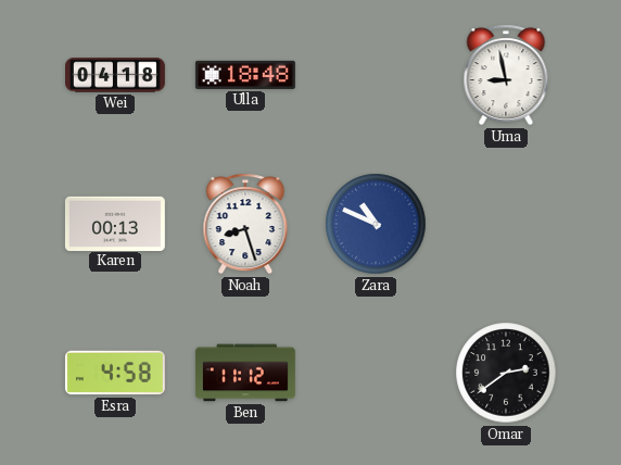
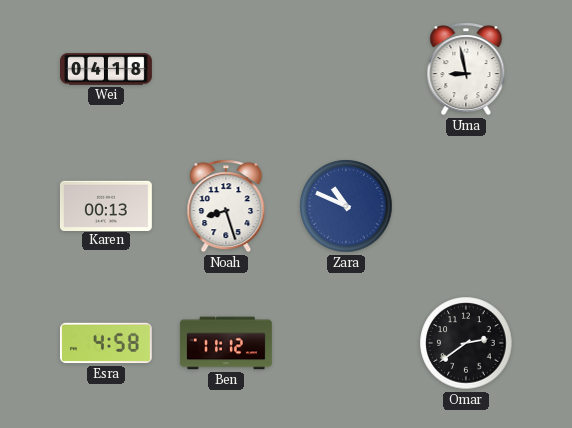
Ulla: 18:48 -> none (245, 75)
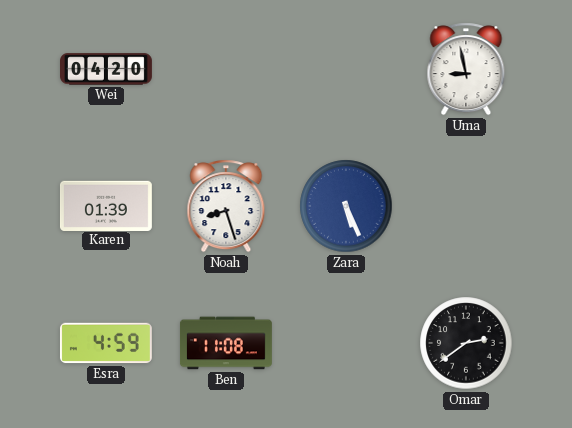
Wei: 04:18 -> 04:20 (107, 69)
Karen: 00:13 -> 01:39 (106, 205)
Zara: 10:49 -> 5:26 (346, 206)
Esra: 4:58 -> 4:59 (106, 343)
Ben: 11:12 -> 11:08 (226, 343)
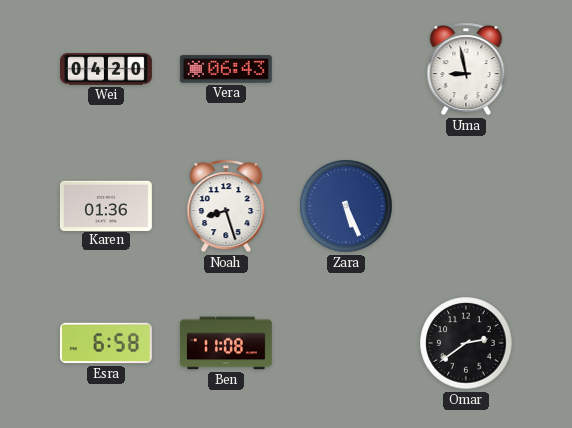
Vera: none -> 06:43 (226, 69)
Karen: 01:39 -> 01:36 (106, 205)
Esra: 4:59 -> 6:58 (106, 343)
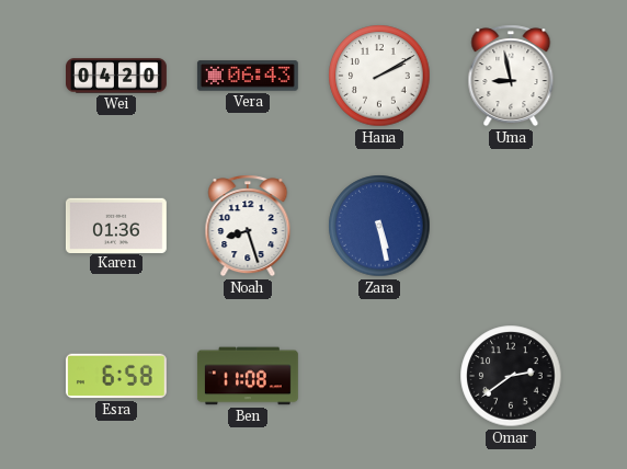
Hana: none -> 2:10 (379, 76)
Zara: 5:26 -> 5:28 (379, 226)
